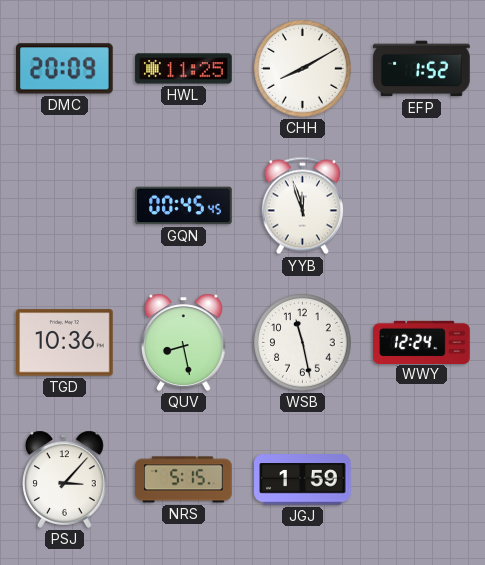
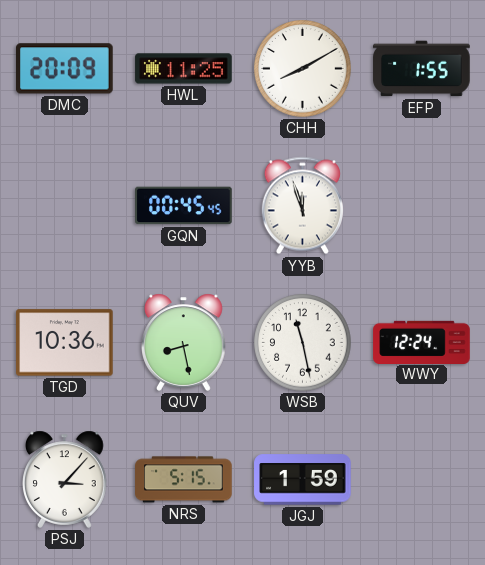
EFP: 1:52 -> 1:55 (422, 69)
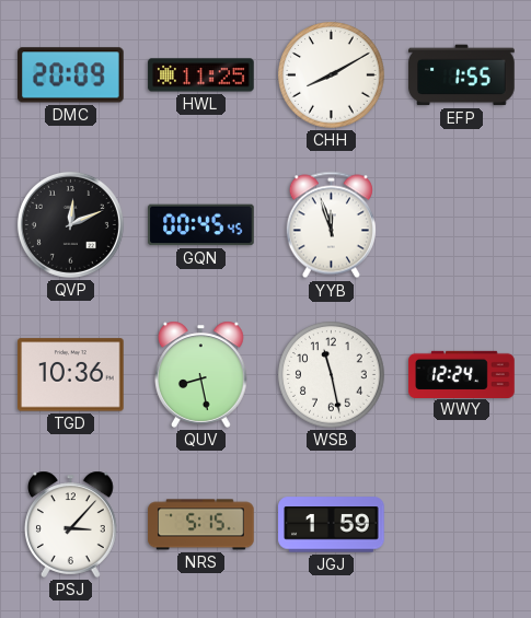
QVP: none -> 12:11 (70, 224)
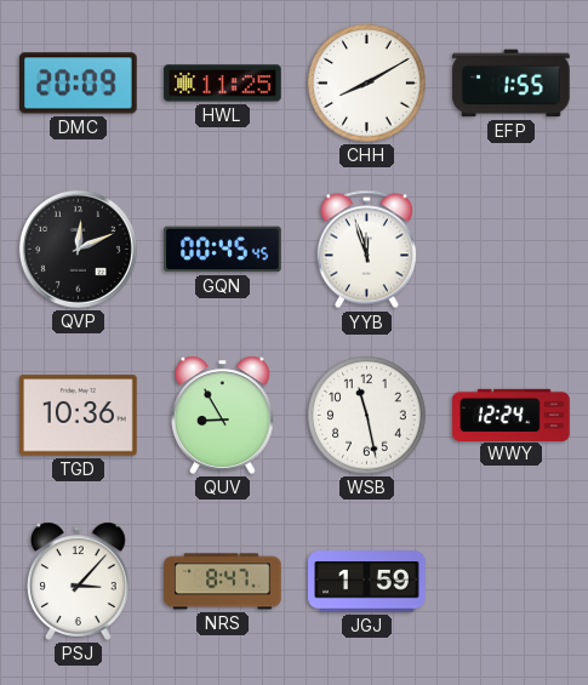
QUV: 8:28 -> 8:55 (223, 415)
NRS: 5:15 -> 8:47 (223, 582)
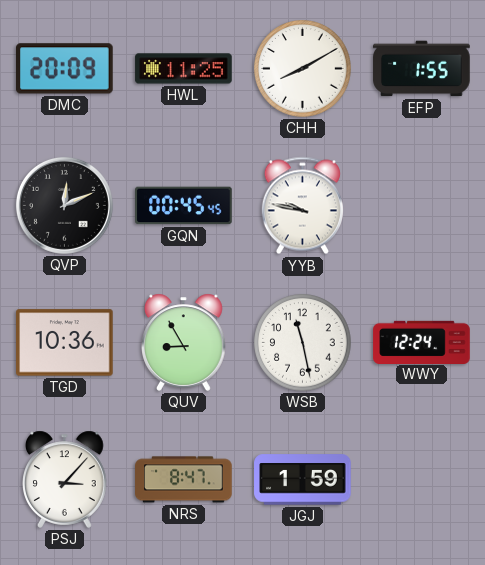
YYB: 11:57 -> 9:47 (302, 206)
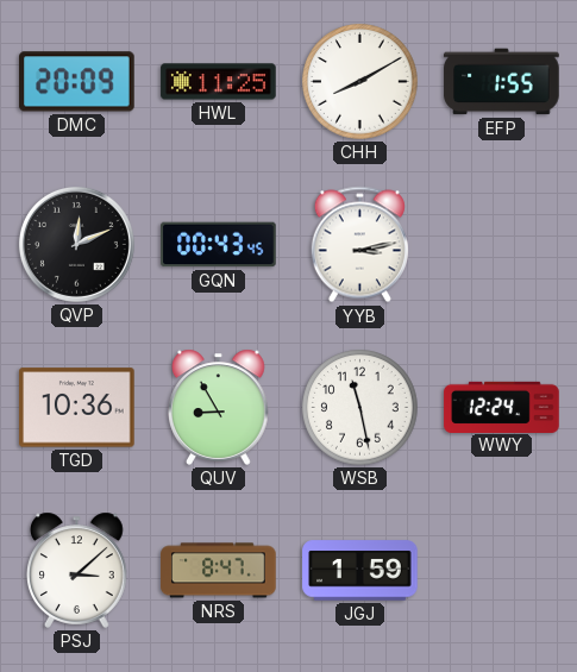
GQN: 00:45 -> 00:43 (219, 245)
YYB: 9:47 -> 3:13 (359, 245)
PSJ: 3:07 -> 3:08 (77, 570)
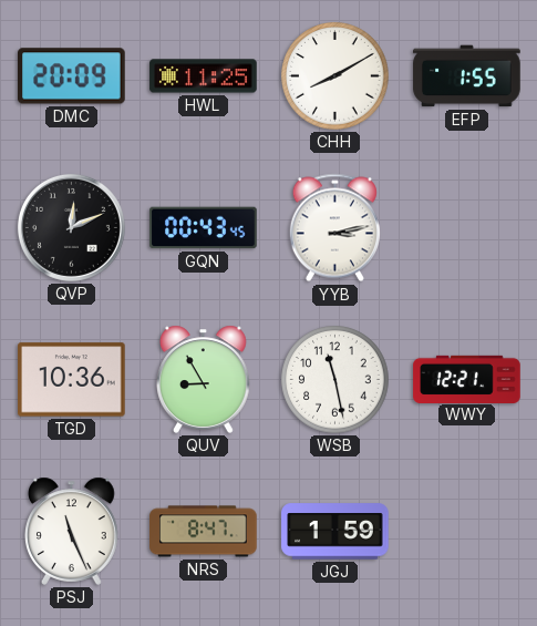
WWY: 12:24 -> 12:21 (467, 379)
PSJ: 3:08 -> 11:26 (72, 531)
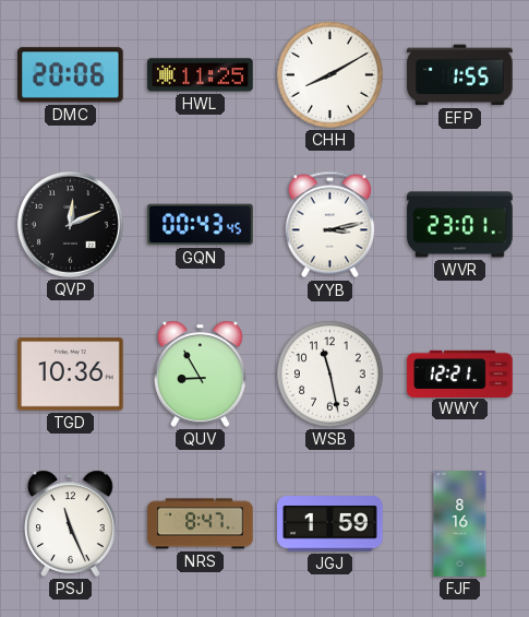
DMC: 20:09 -> 20:06 (71, 75)
WVR: none -> 23:01 (460, 225)
FJF: none -> 8:16 (460, 524)
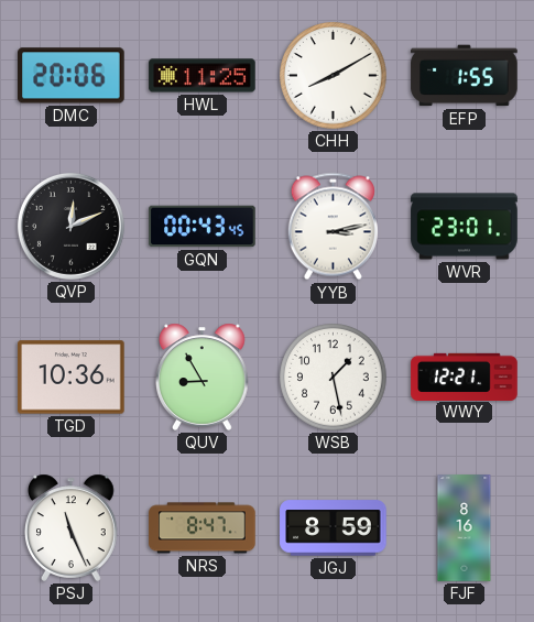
WSB: 11:28 -> 1:28 (334, 378)
JGJ: 1:59 -> 8:59 (334, 528)
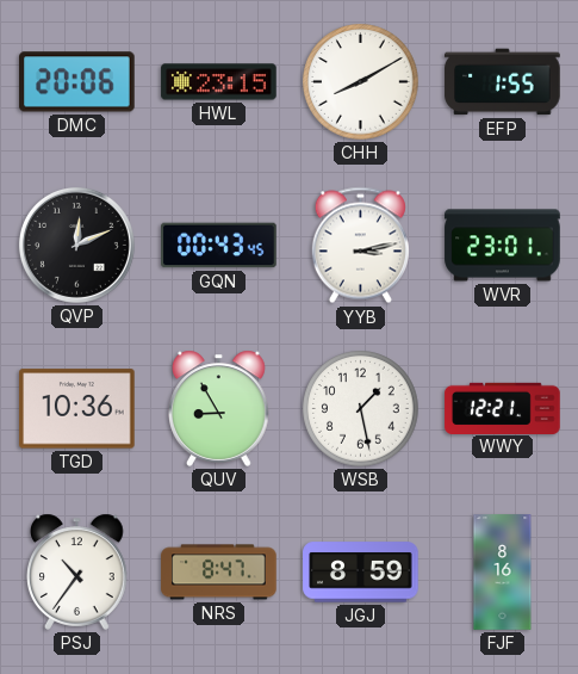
HWL: 11:25 -> 23:15 (219, 82)
PSJ: 11:26 -> 10:36 (77, 571)
